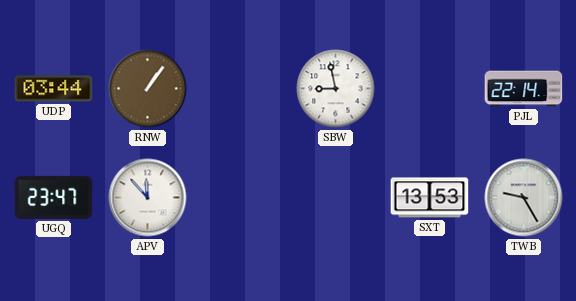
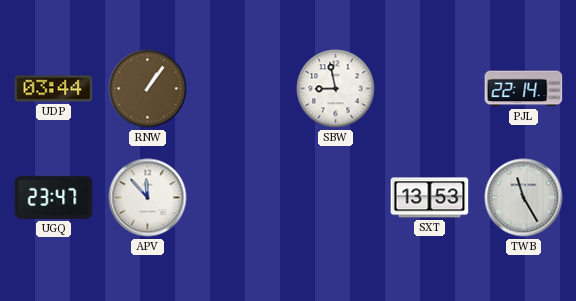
TWB: 9:25 -> 11:25 (524, 198)
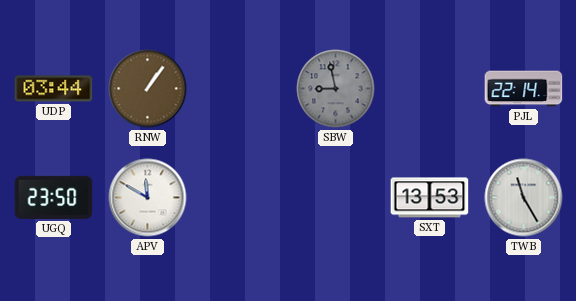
SBW dial: white -> grey (336, 89)
UGQ: 23:47 -> 23:50 (54, 197)
APV: 11:53 -> 11:50 (148, 198)
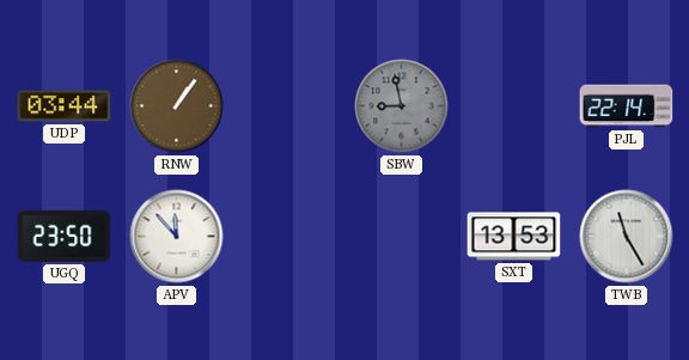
APV: 11:50 -> 11:53 (177, 237)
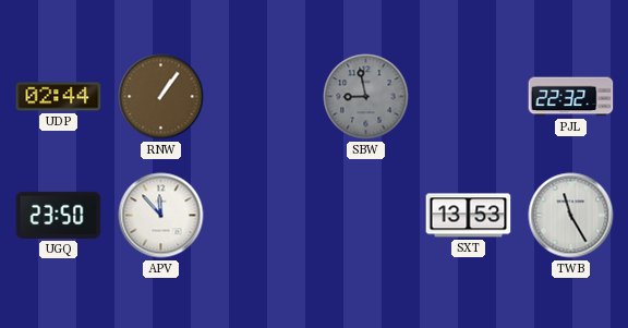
UDP: 03:44 -> 02:44 (59, 97)
PJL: 22:14 -> 22:32 (571, 97)
